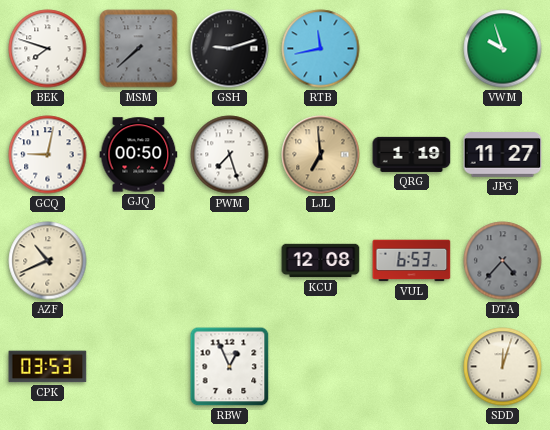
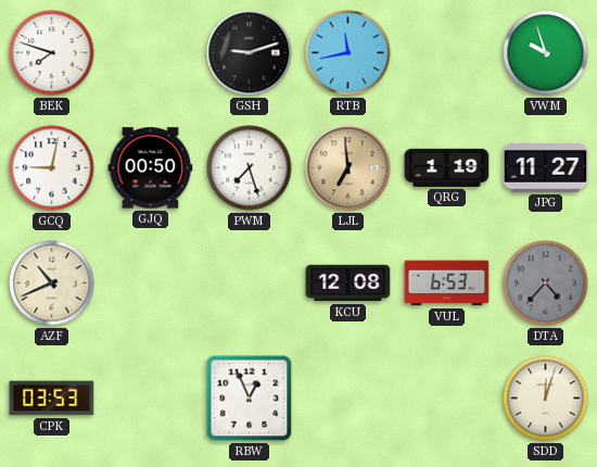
MSM: 7:38 -> none (139, 49)
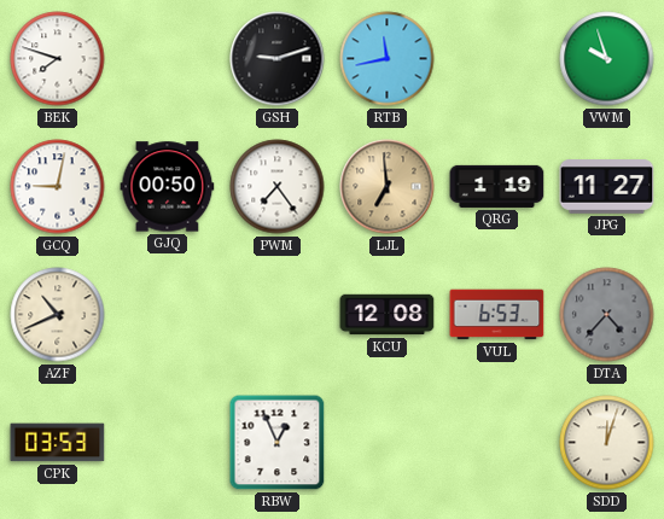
PWM: 7:27 -> 7:24 (278, 187)
